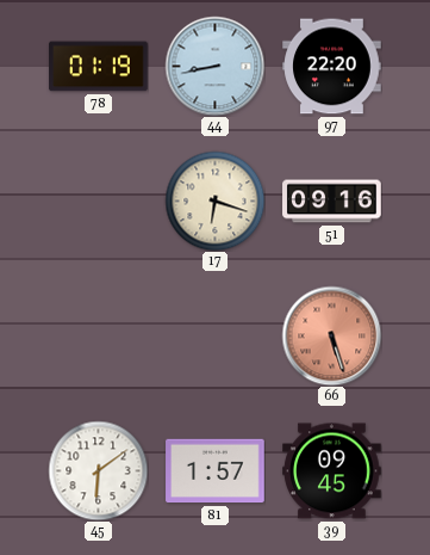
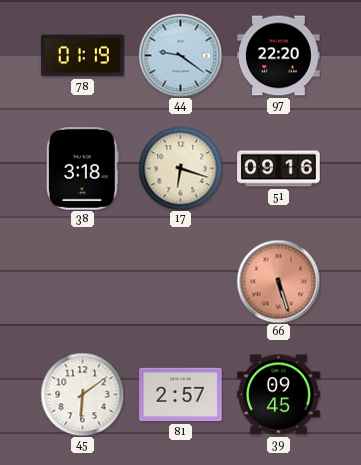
44: 8:43 -> 9:21 (180, 55)
38: none -> 3:18 (82, 169)
81: 1:57 -> 2:57 (181, 395)
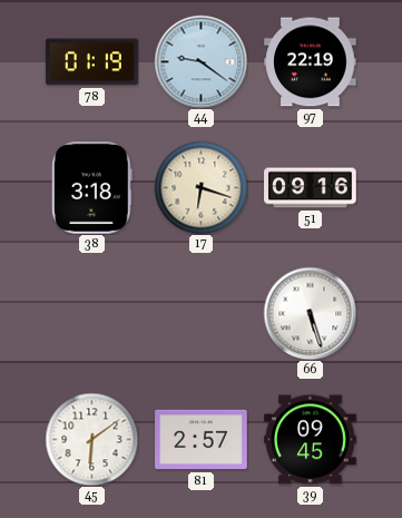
97: 22:20 -> 22:19 (311, 62)
66 dial: salmon -> white (310, 313)
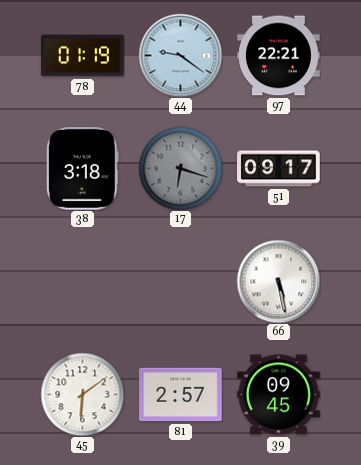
97: 22:19 -> 22:21 (279, 56)
17 dial: cream -> grey (180, 168)
51: 09:16 -> 09:17 (279, 169)
66: 5:27 -> 5:28 (278, 281)
